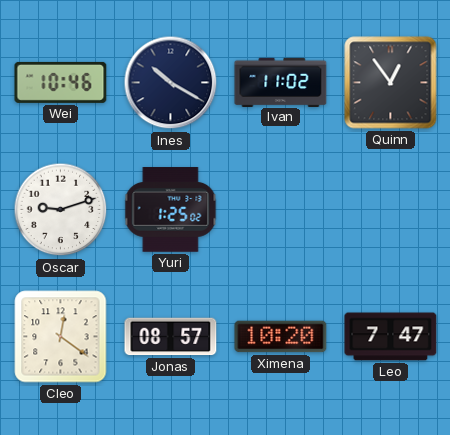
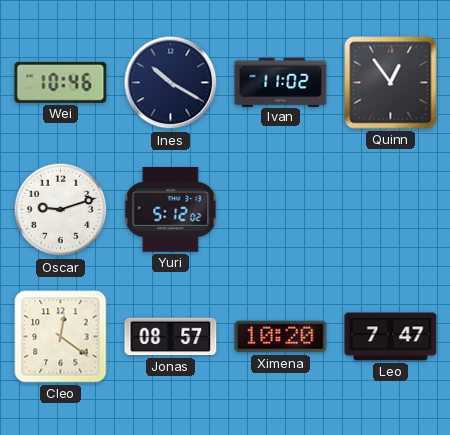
Yuri: 1:25 -> 5:12 (171, 210)
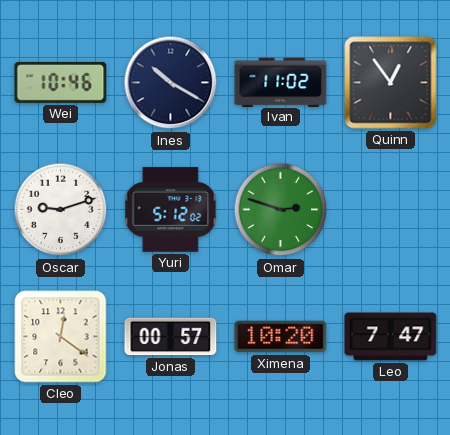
Omar: none -> 2:48 (281, 210)
Jonas: 08:57 -> 00:57 (171, 337)
